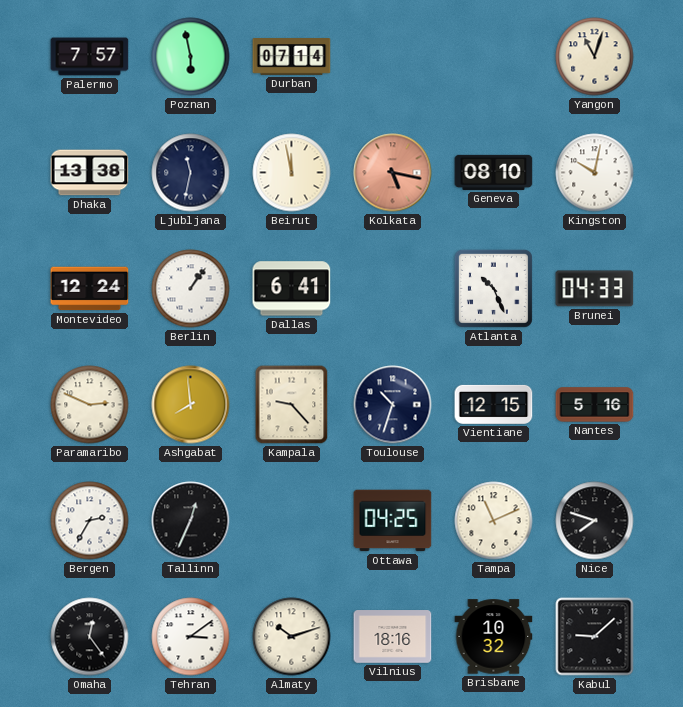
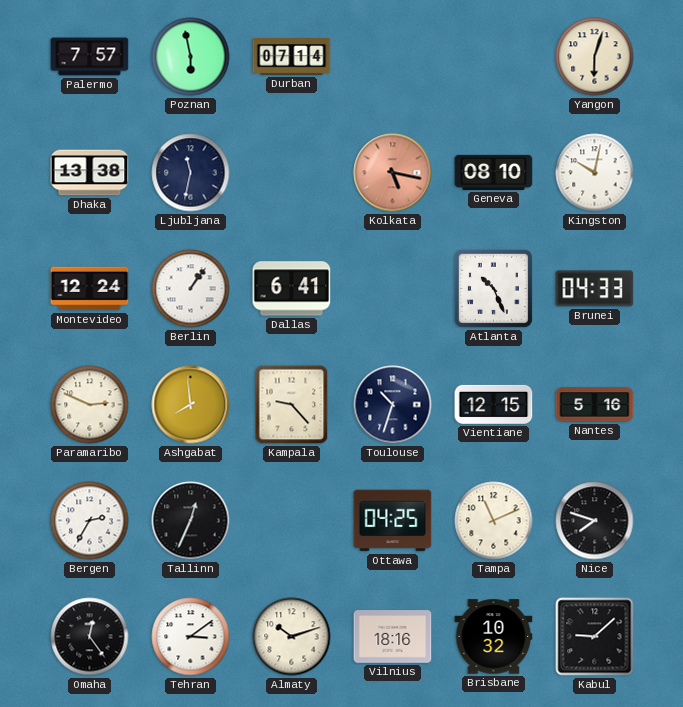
Yangon: 11:03 -> 6:03 (595, 57)
Beirut: 11:58 -> none (292, 173)
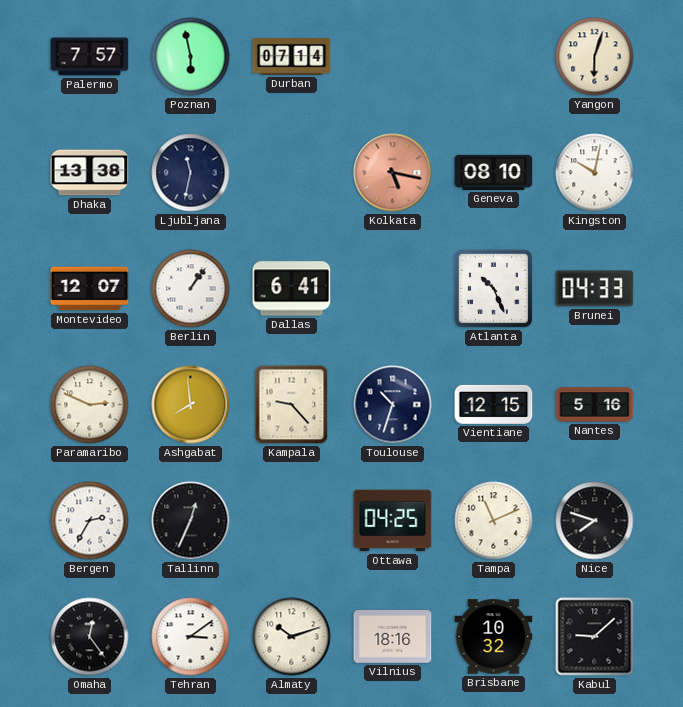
Montevideo: 12:24 -> 12:07 (90, 289)
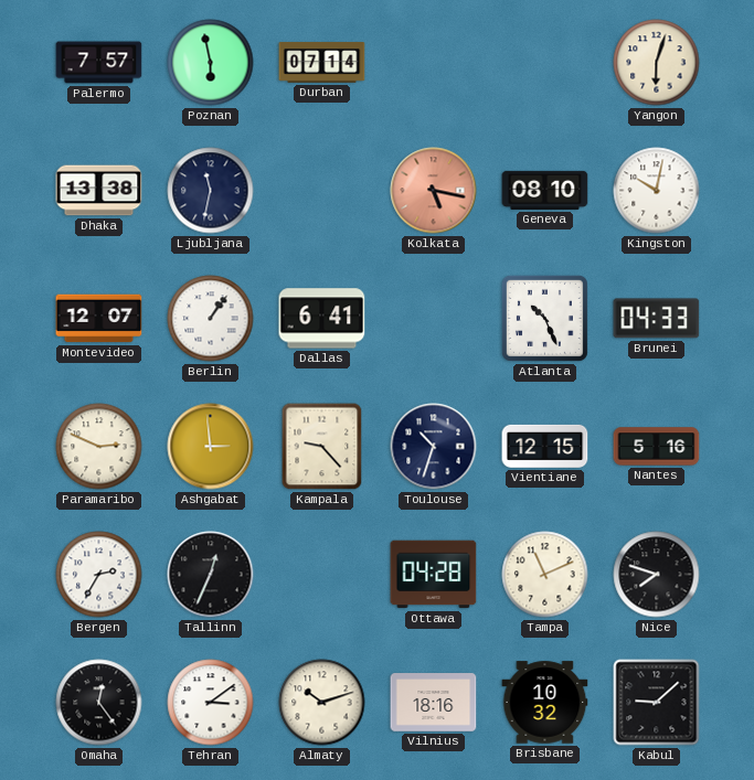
Ashgabat: 7:59 -> 2:59 (211, 447)
Ottawa: 04:25 -> 04:28 (434, 575)
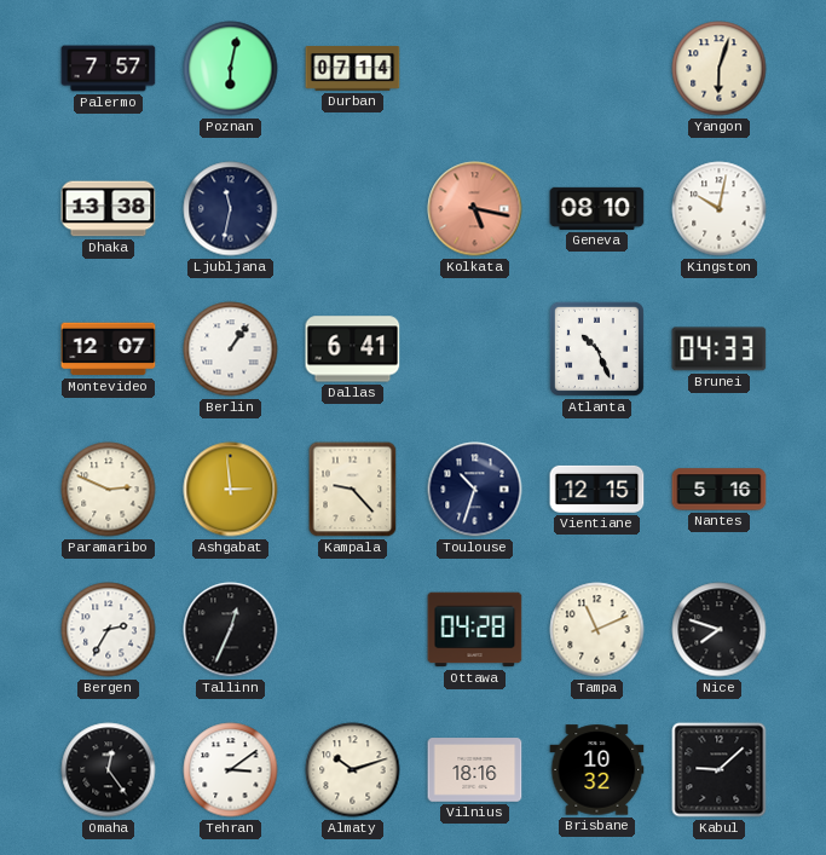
Poznan: 5:58 -> 6:02 (231, 69)
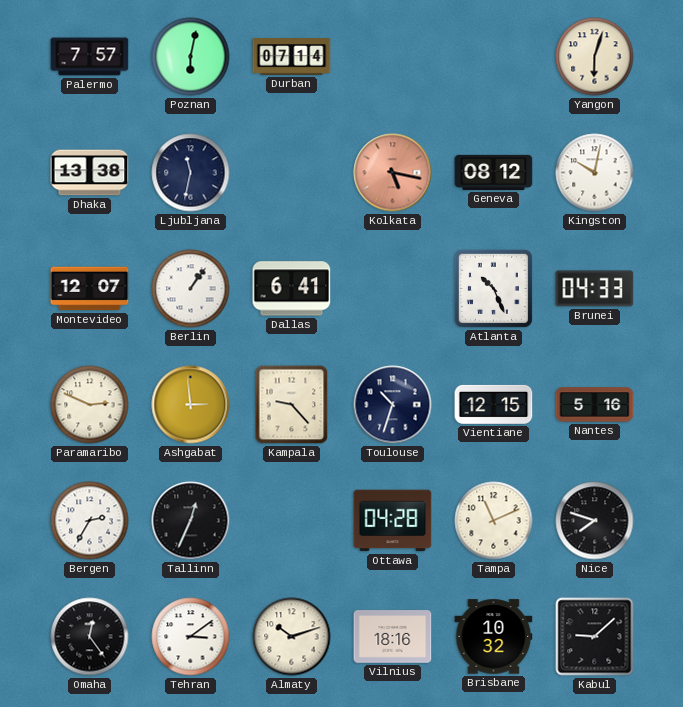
Geneva: 08:10 -> 08:12 (494, 172)
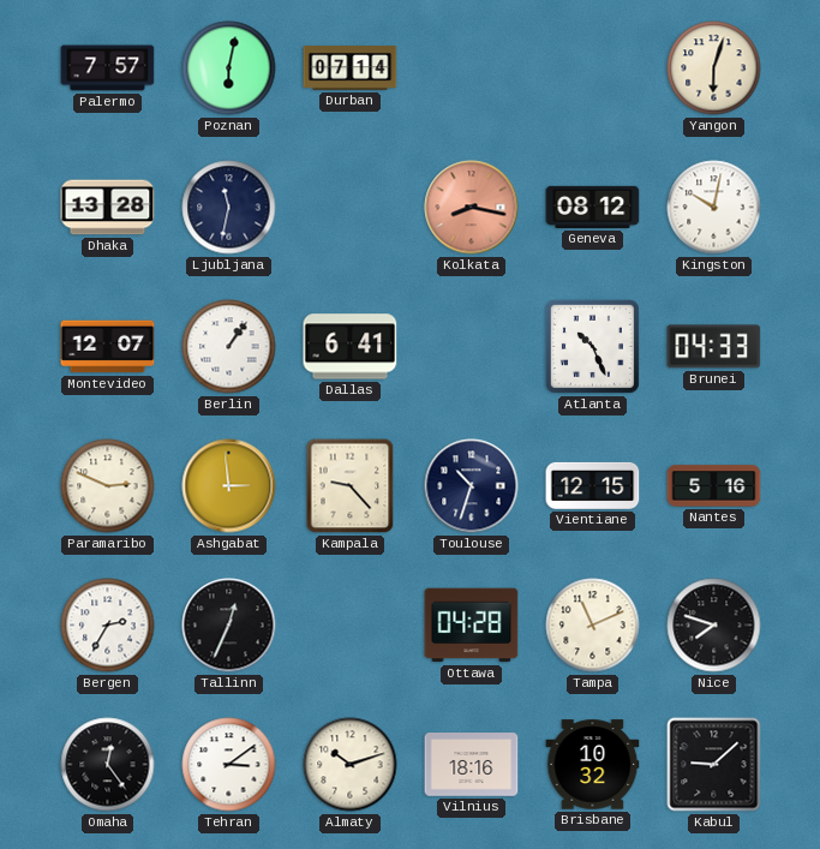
Dhaka: 13:38 -> 13:28 (108, 208)
Kolkata: 5:17 -> 8:17 (472, 208)
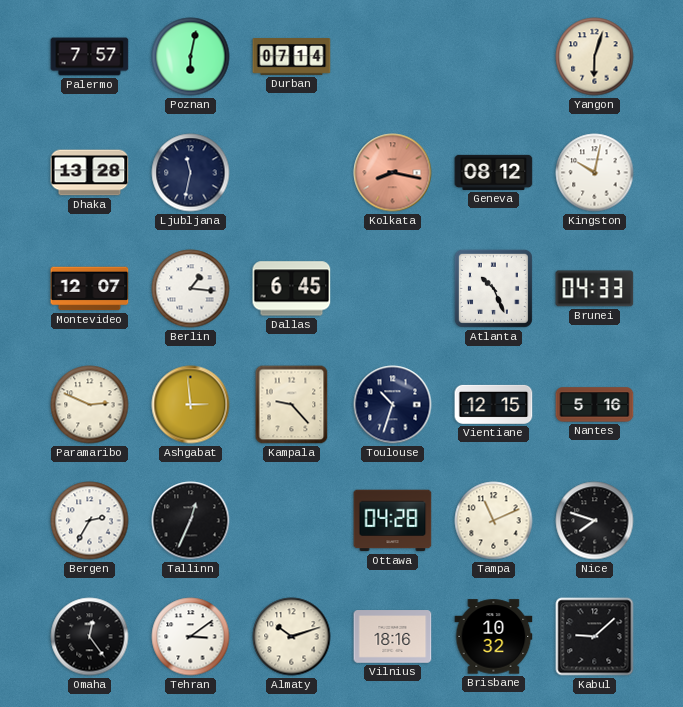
Berlin: 1:06 -> 1:16 (191, 289)
Dallas: 6:41 -> 6:45 (292, 289)
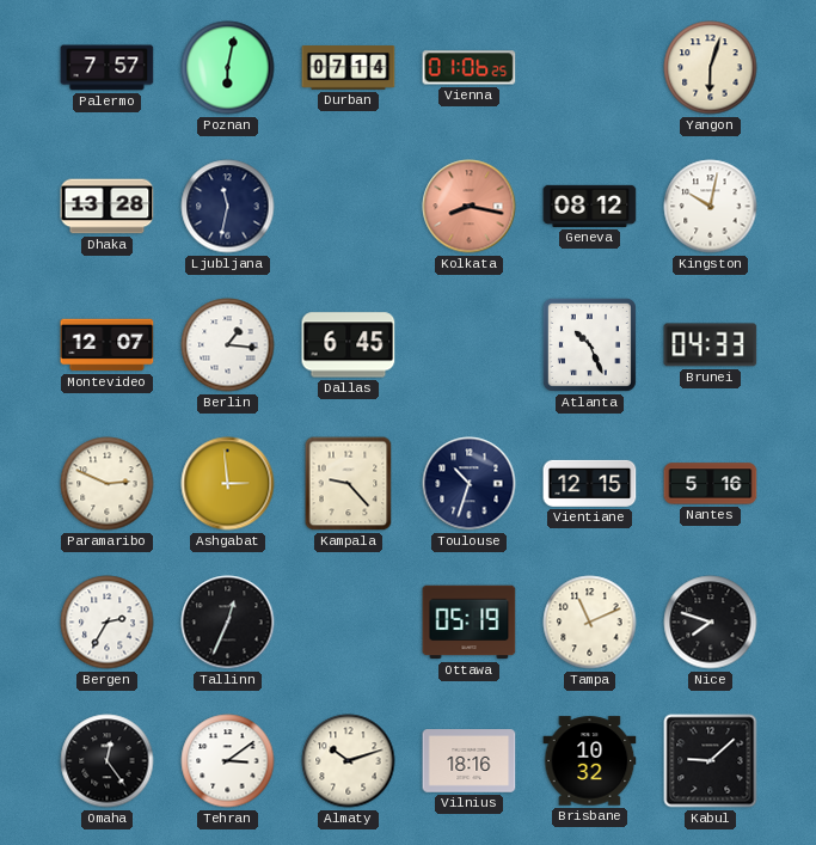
Vienna: none -> 01:06 (470, 68)
Ottawa: 04:28 -> 05:19 (470, 623)
